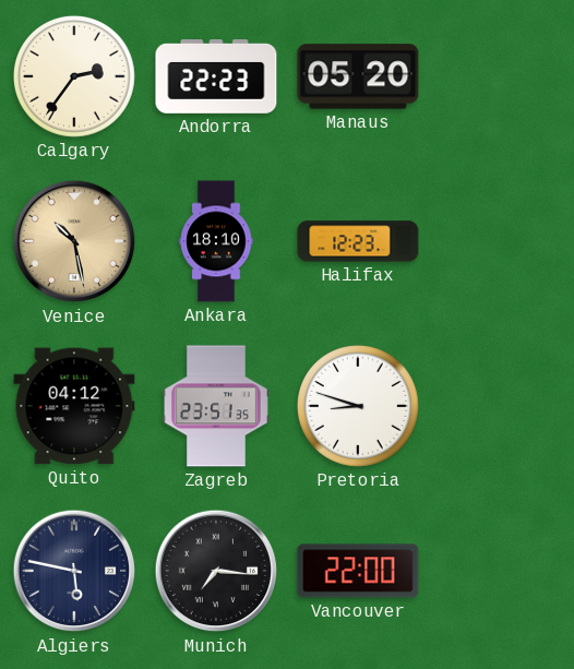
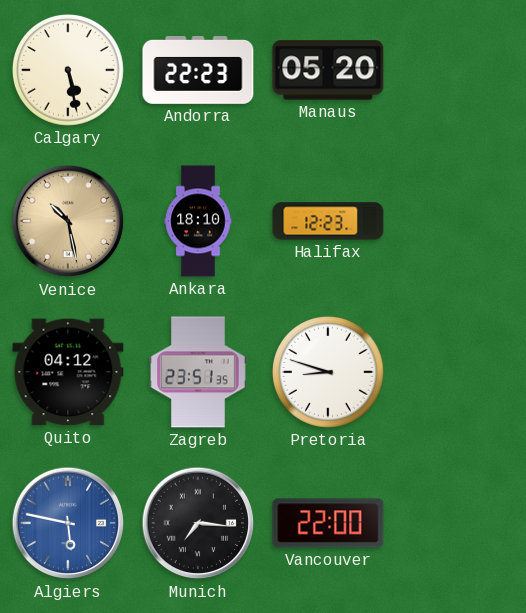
Calgary: 2:36 -> 5:28 (68, 70)
Algiers dial: navy -> blue (68, 523)
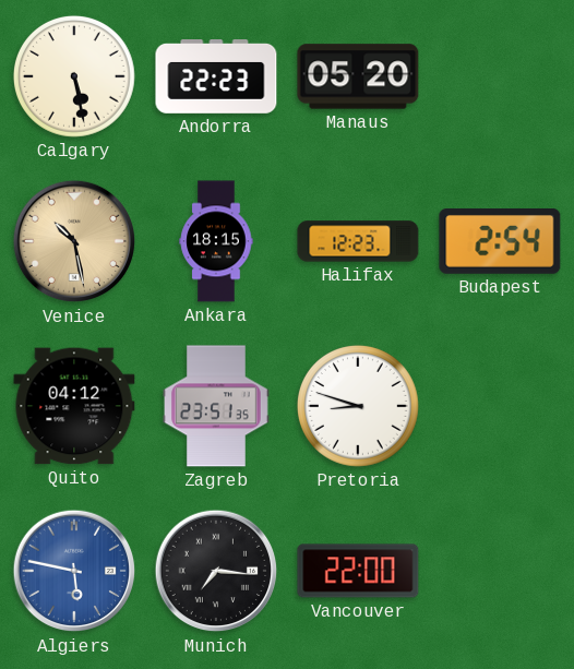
Ankara: 18:10 -> 18:15 (216, 241)
Budapest: none -> 2:54 (500, 242)
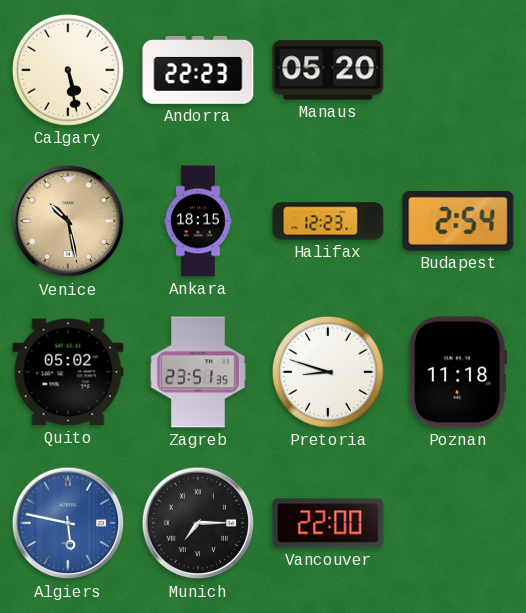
Quito: 04:12 -> 05:02 (68, 372)
Poznan: none -> 11:18 (458, 372)
Munich: 7:16 -> 7:15 (198, 523)
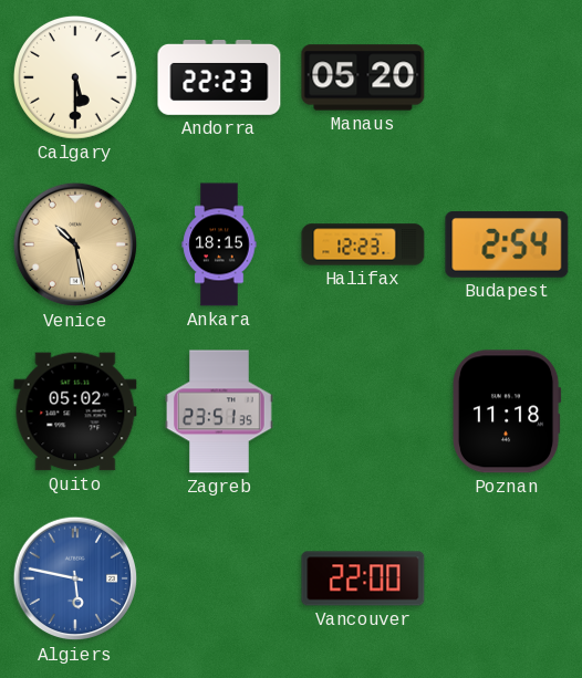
Calgary: 5:28 -> 5:30 (75, 77)
Pretoria: 8:48 -> none (328, 372)
Munich: 7:15 -> none (198, 523)
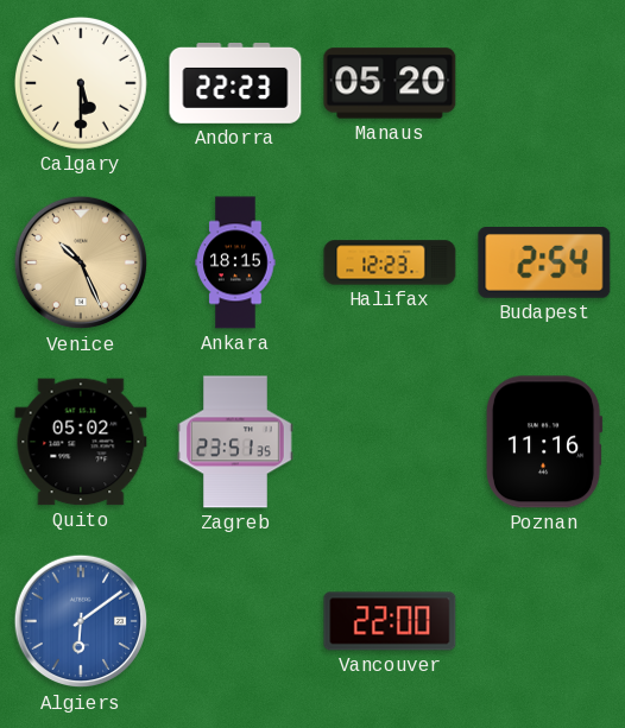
Venice: 10:28 -> 10:26 (81, 262)
Poznan: 11:18 -> 11:16 (544, 442)
Algiers: 5:47 -> 6:09 (81, 621)
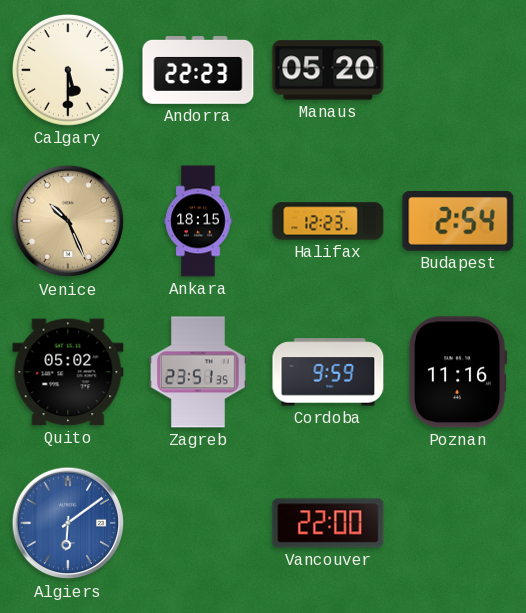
Cordoba: none -> 9:59 (328, 372)
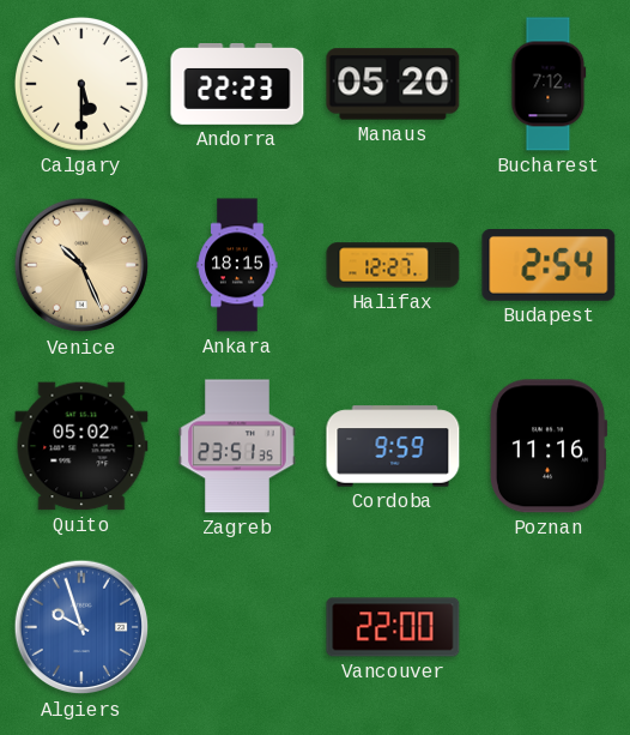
Bucharest: none -> 7:12 (549, 84)
Halifax: 12:23 -> 12:27 (393, 265)
Algiers: 6:09 -> 9:57 (81, 627)
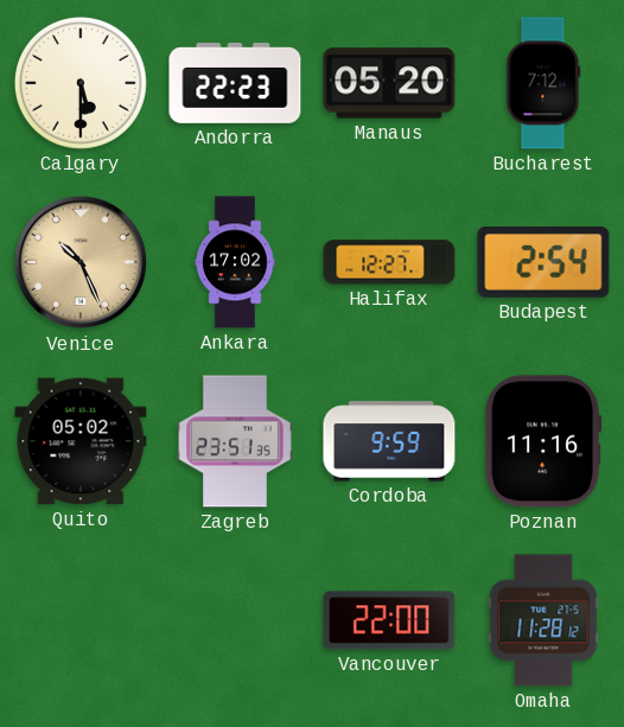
Ankara: 18:15 -> 17:02 (235, 262)
Algiers: 9:57 -> none (81, 627)
Omaha: none -> 11:28 (543, 620)
